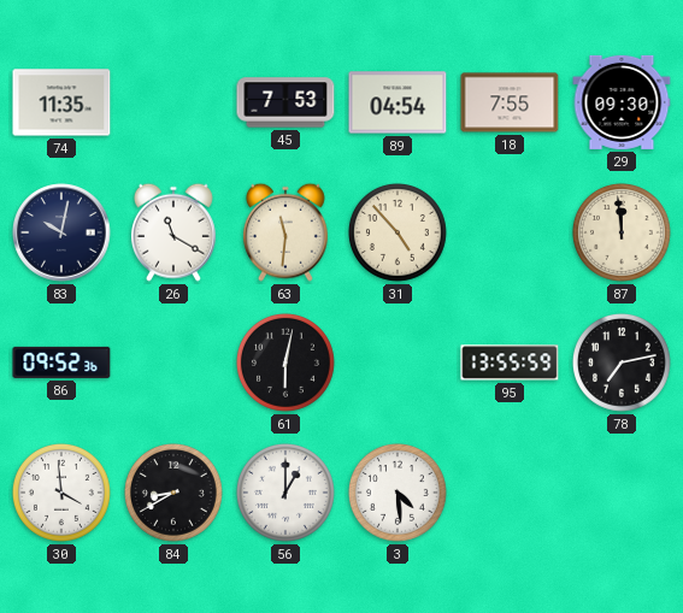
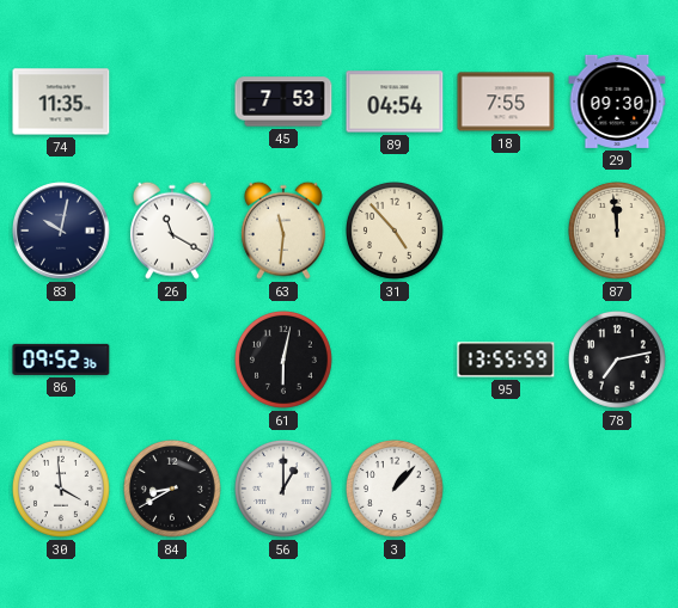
3: 4:29 -> 1:07 (396, 490)
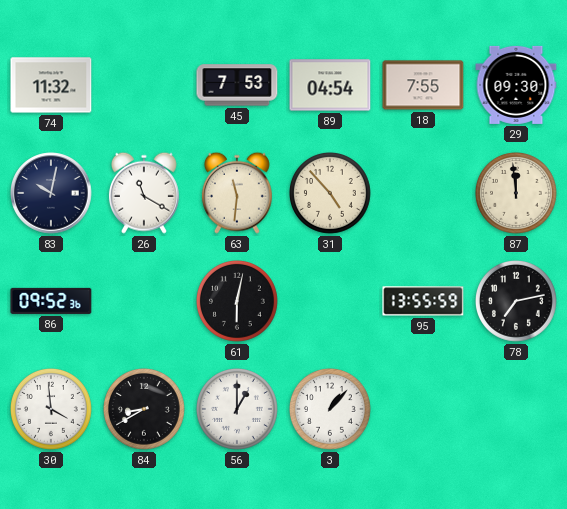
74: 11:35 -> 11:32 (51, 85)
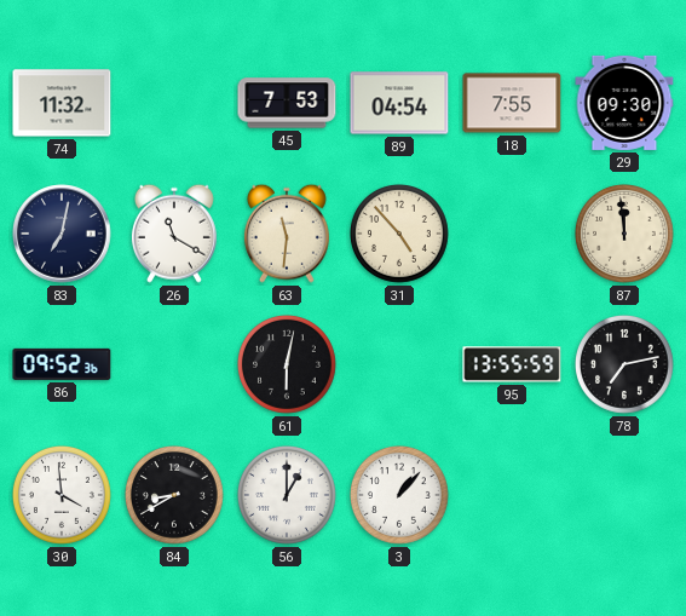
83: 10:02 -> 7:02 (62, 234)
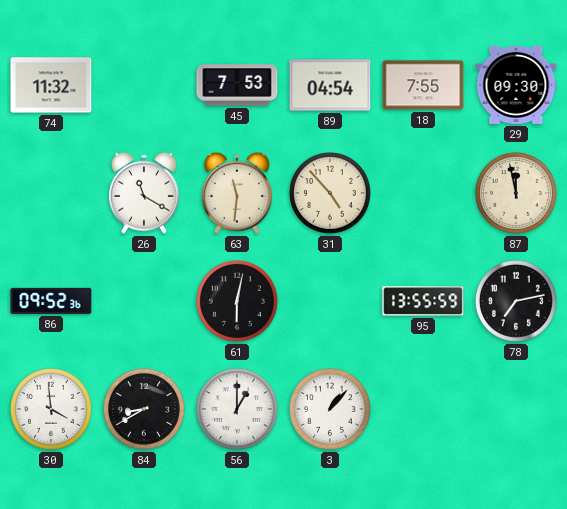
83: 7:02 -> none (62, 234)
87: 11:59 -> 11:58 (517, 194)
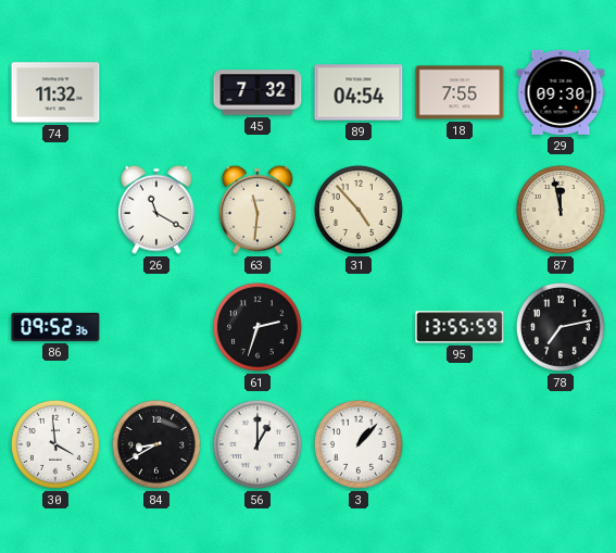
45: 7:53 -> 7:32 (257, 92)
61: 6:02 -> 2:33 (259, 328)
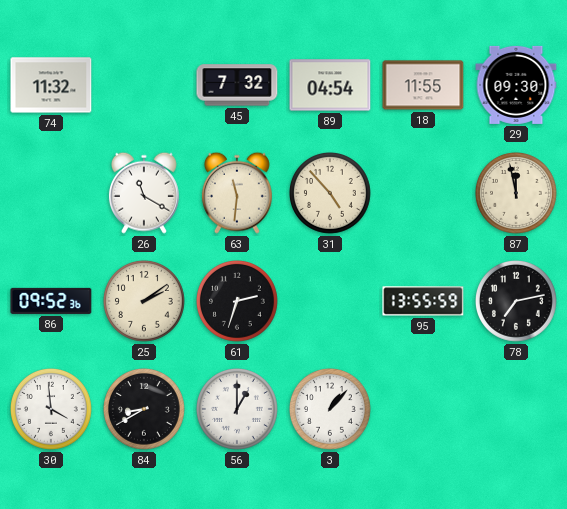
18: 7:55 -> 11:55 (423, 85)
25: none -> 2:09 (145, 302)
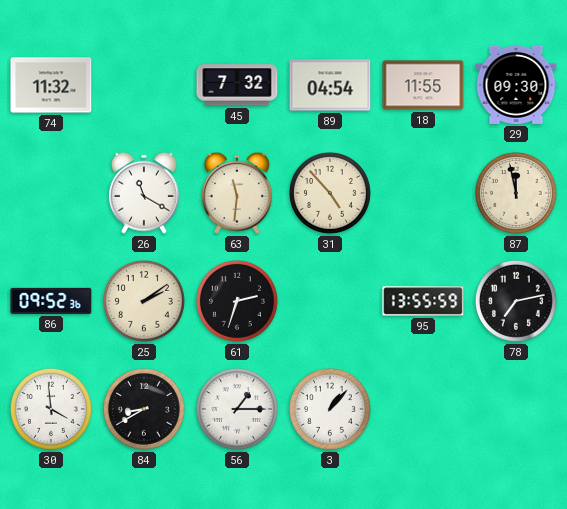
56: 1:00 -> 1:15 (238, 410)
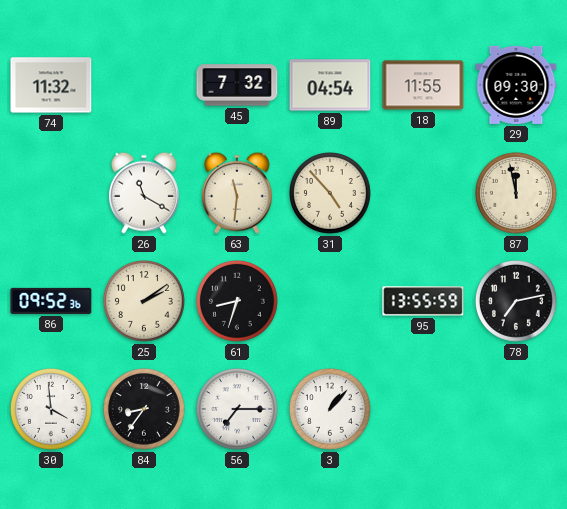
61: 2:33 -> 8:33 (238, 302)
84: 8:40 -> 8:36 (145, 410)
56: 1:15 -> 7:15 (238, 410)
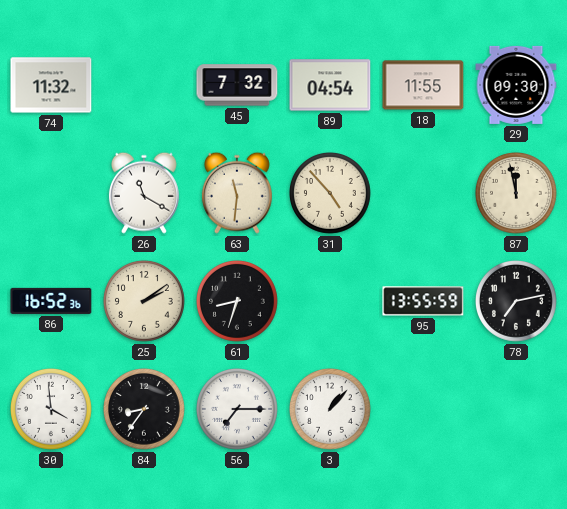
86: 09:52 -> 16:52 (51, 301)
